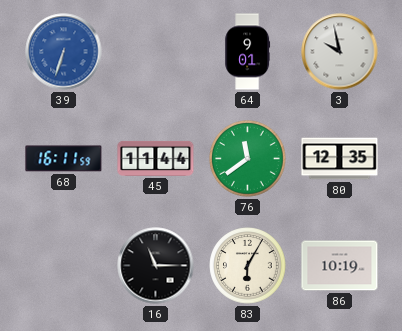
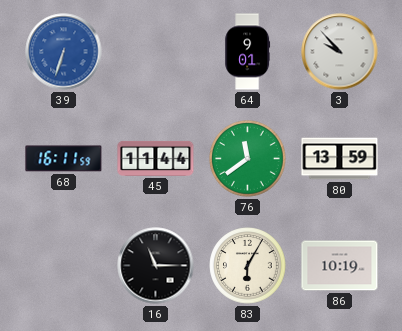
3: 9:58 -> 9:53 (340, 52)
80: 12:35 -> 13:59 (340, 159)
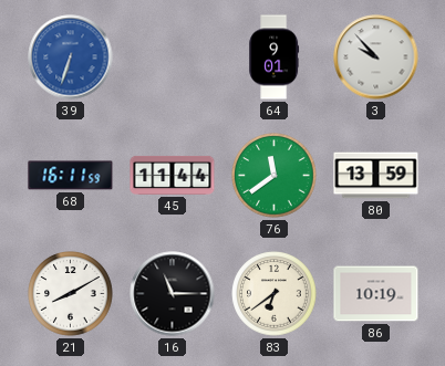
21: none -> 8:10 (71, 294)
83: 6:05 -> 6:39 (275, 294)
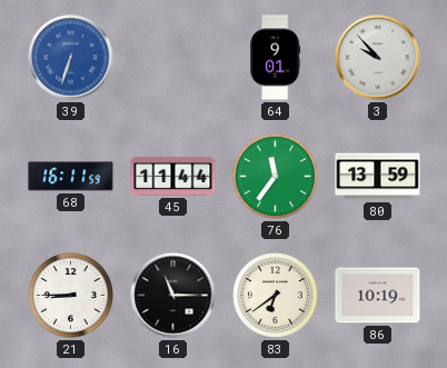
76: 11:39 -> 11:36 (276, 177)
21: 8:10 -> 8:45 (71, 296)
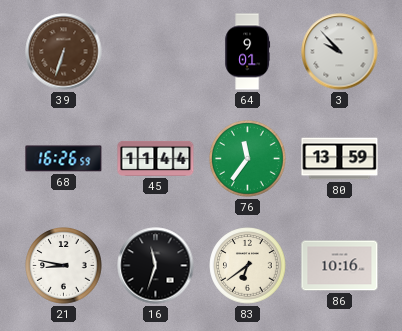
39 dial: blue -> brown (64, 52)
68: 16:11 -> 16:26 (64, 159)
21: 8:45 -> 8:47 (64, 266)
16: 11:15 -> 11:33 (156, 266)
86: 10:19 -> 10:16 (340, 266)
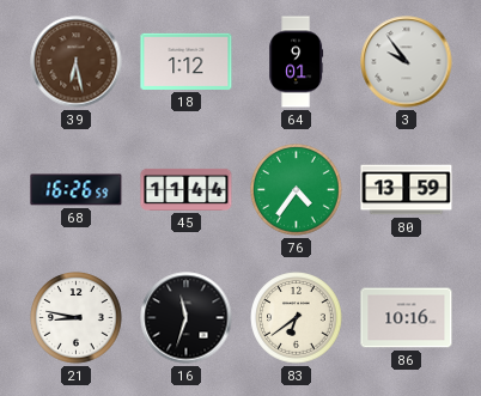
39: 6:33 -> 6:28 (77, 62)
18: none -> 1:12 (187, 61)
3: 9:53 -> 9:54 (407, 62)
76: 11:36 -> 4:36 (297, 190)
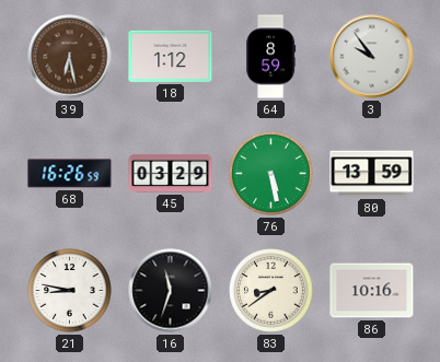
64: 9:01 -> 8:59 (271, 57)
45: 11:44 -> 03:29 (171, 173)
76: 4:36 -> 5:28 (271, 174)
83: 6:39 -> 8:39 (271, 291)
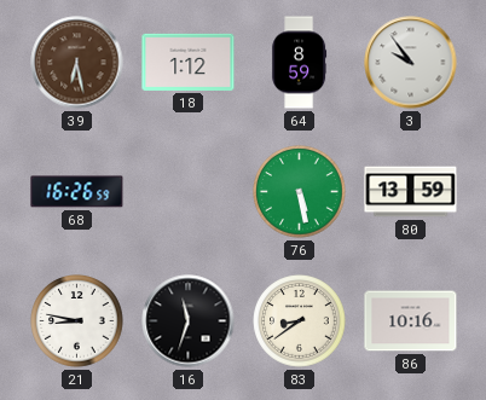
45: 03:29 -> none (171, 173)
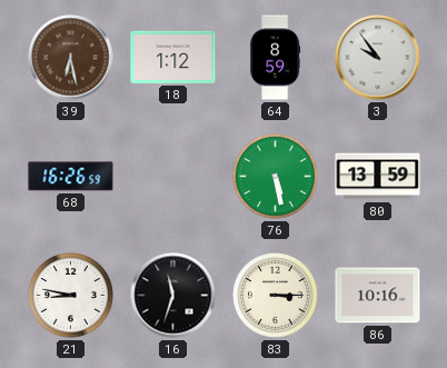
83: 8:39 -> 3:15 (276, 296)
